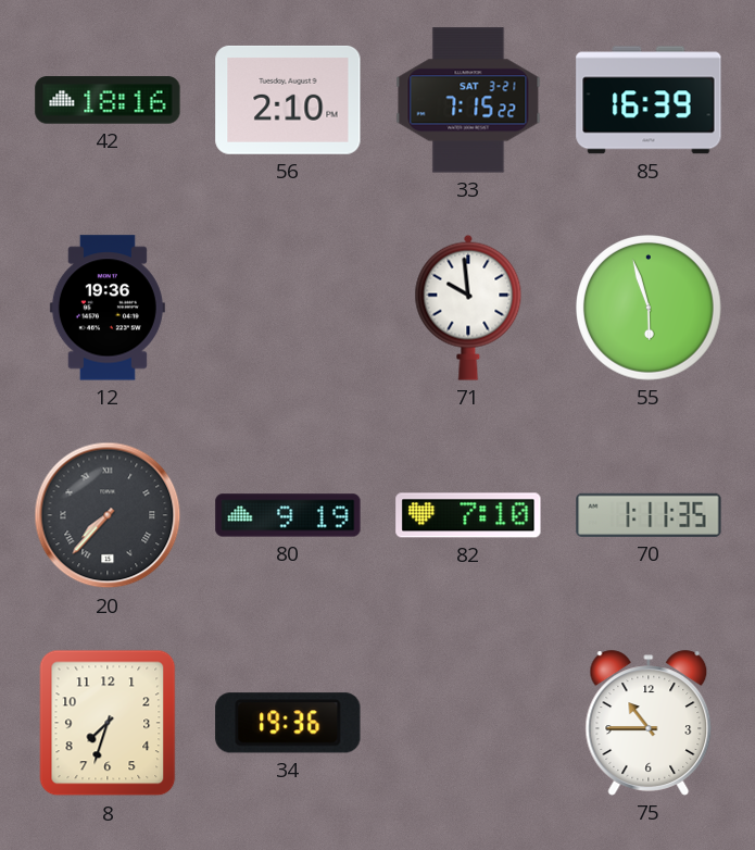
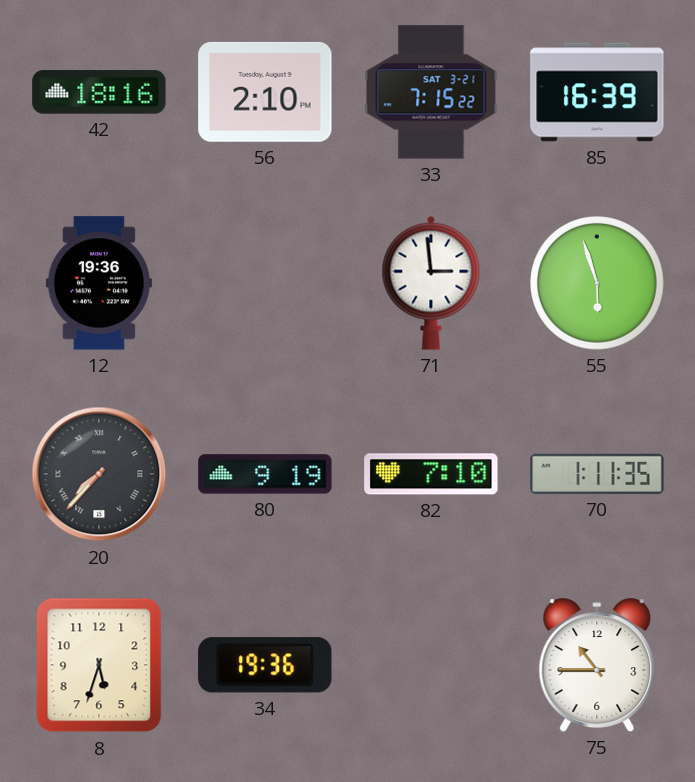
71: 9:59 -> 2:59 (431, 283)
8: 7:33 -> 5:33 (99, 665)
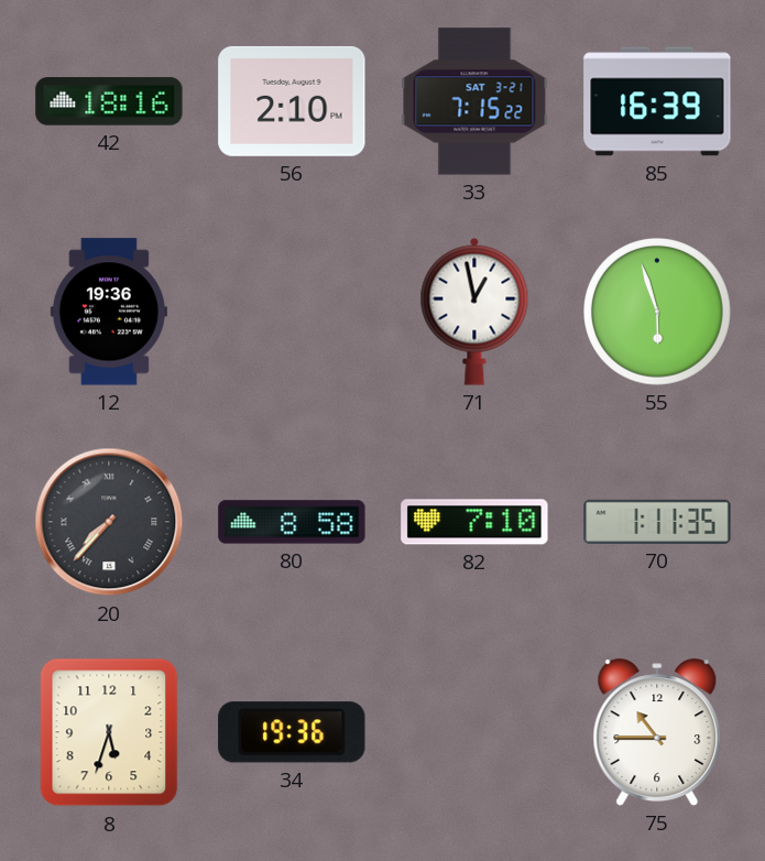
71: 2:59 -> 12:58 (474, 312)
80: 9:19 -> 8:58 (292, 522)
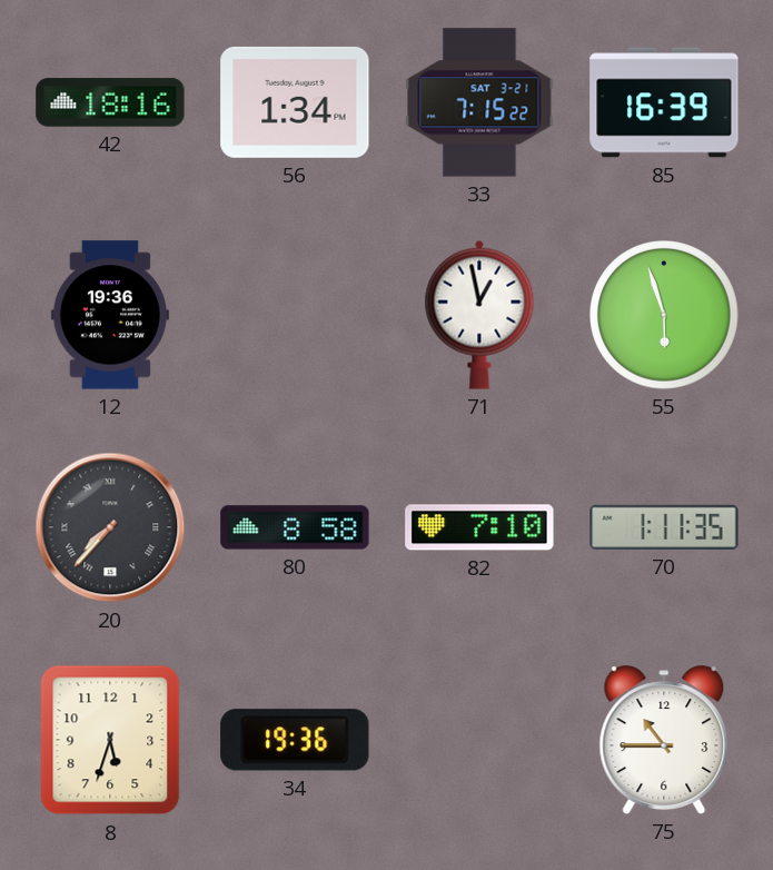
56: 2:10 -> 1:34 (295, 102)
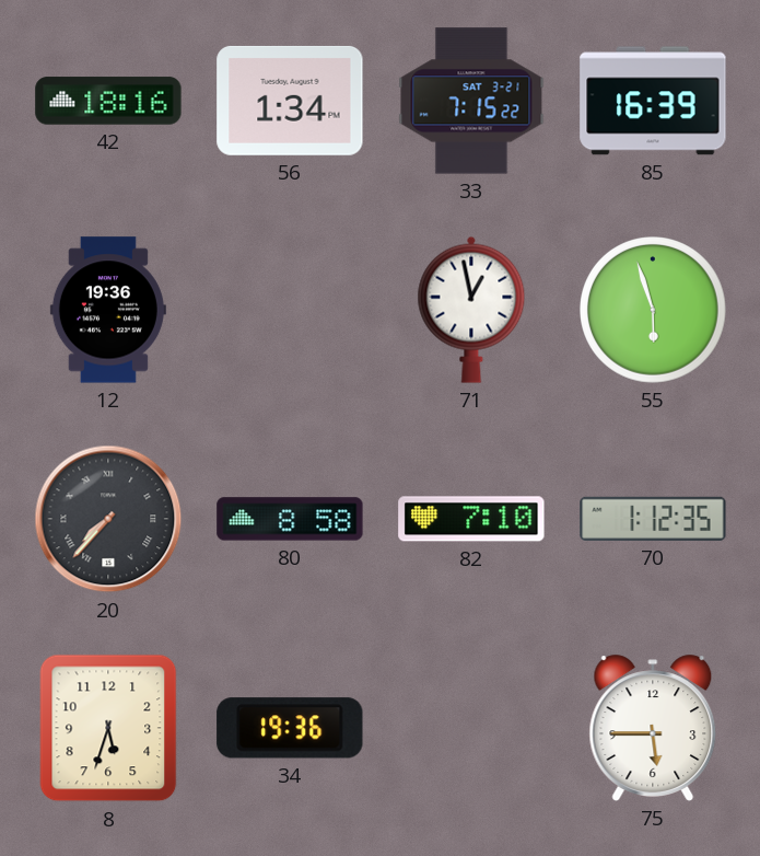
70: 1:11 -> 1:12 (653, 519)
75: 10:45 -> 5:45 (653, 728)
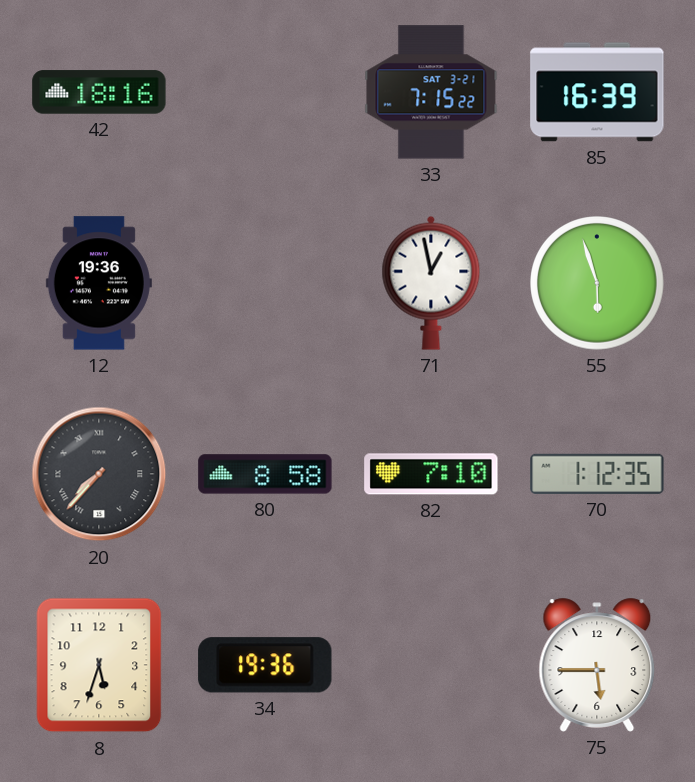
56: 1:34 -> none (290, 101)
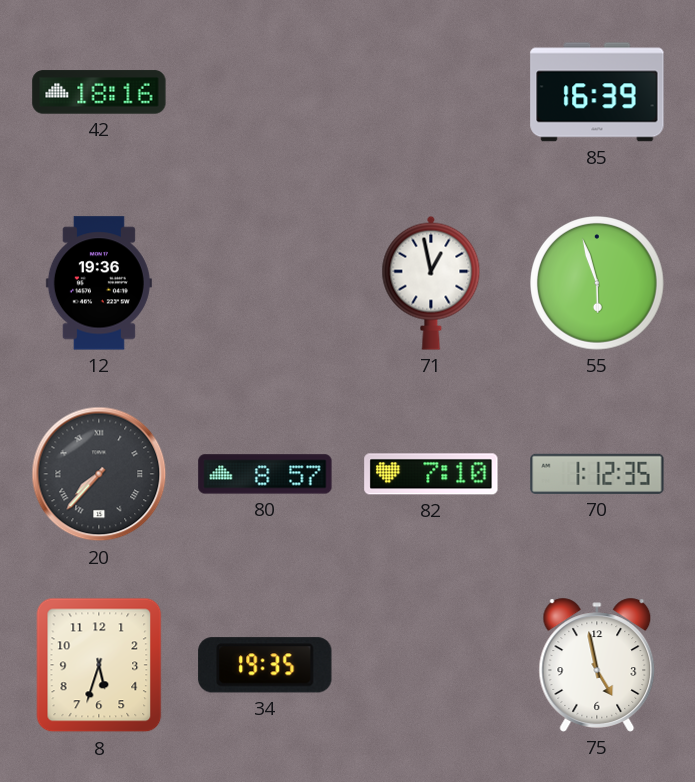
33: 7:15 -> none (431, 92)
80: 8:58 -> 8:57 (265, 474)
34: 19:36 -> 19:35 (265, 665)
75: 5:45 -> 4:58 (597, 665)
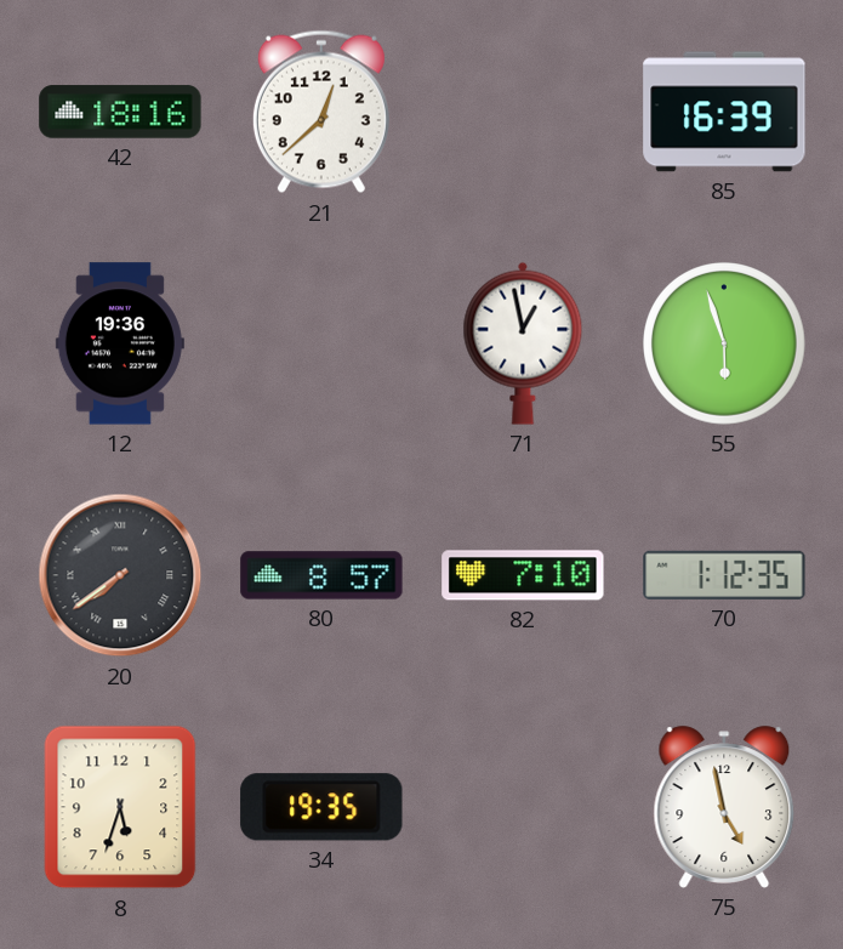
21: none -> 12:38 (321, 112)
20: 7:37 -> 7:39 (120, 575)
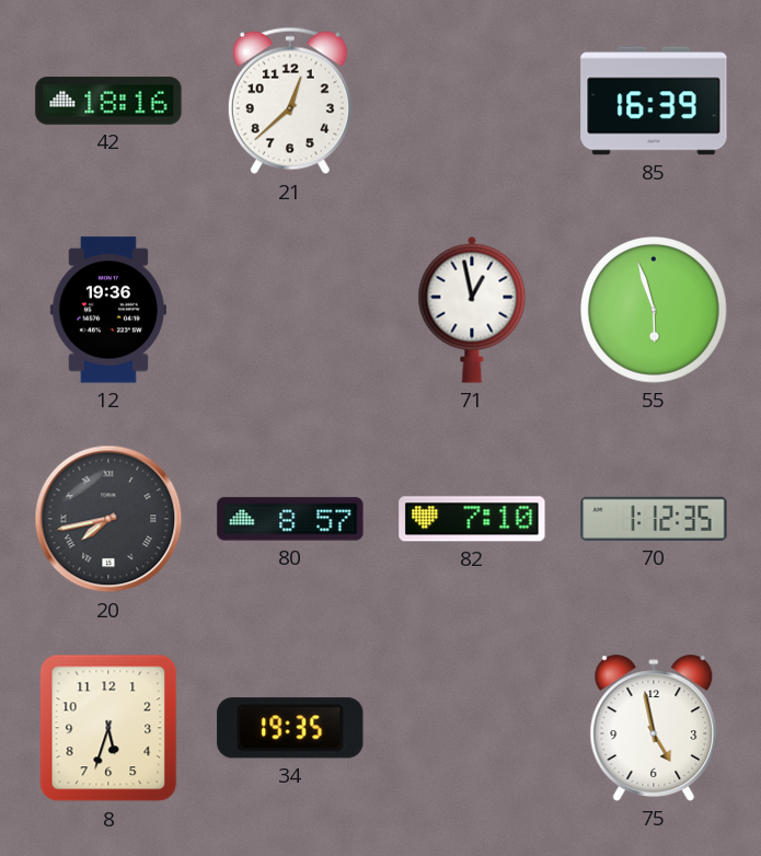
20: 7:39 -> 7:43 (108, 519)
